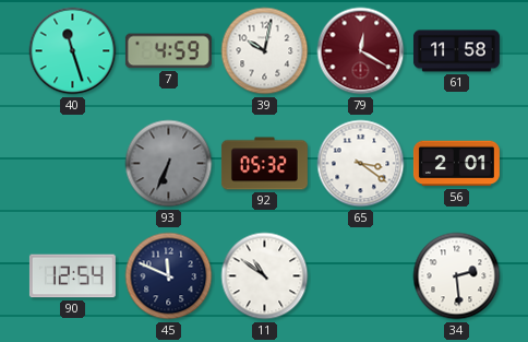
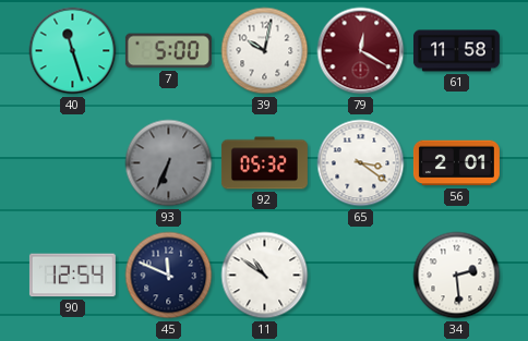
7: 4:59 -> 5:00 (168, 51)
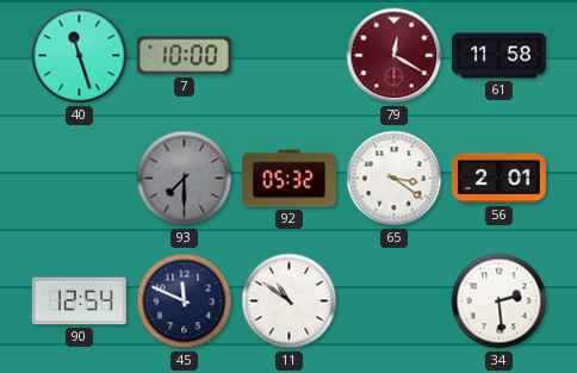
7: 5:00 -> 10:00 (184, 56)
39: 10:02 -> none (265, 51)
93: 6:34 -> 7:30 (185, 179)
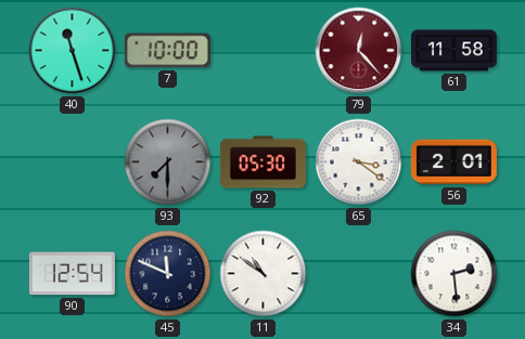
79: 12:20 -> 12:23 (359, 51)
92: 05:32 -> 05:30 (262, 162)
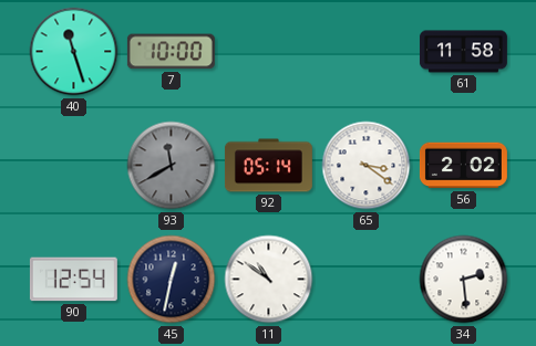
79: 12:23 -> none (359, 51)
93: 7:30 -> 11:40 (172, 166)
92: 05:30 -> 05:14 (268, 166)
56: 2:01 -> 2:02 (463, 166)
45: 11:49 -> 12:32 (172, 280)
